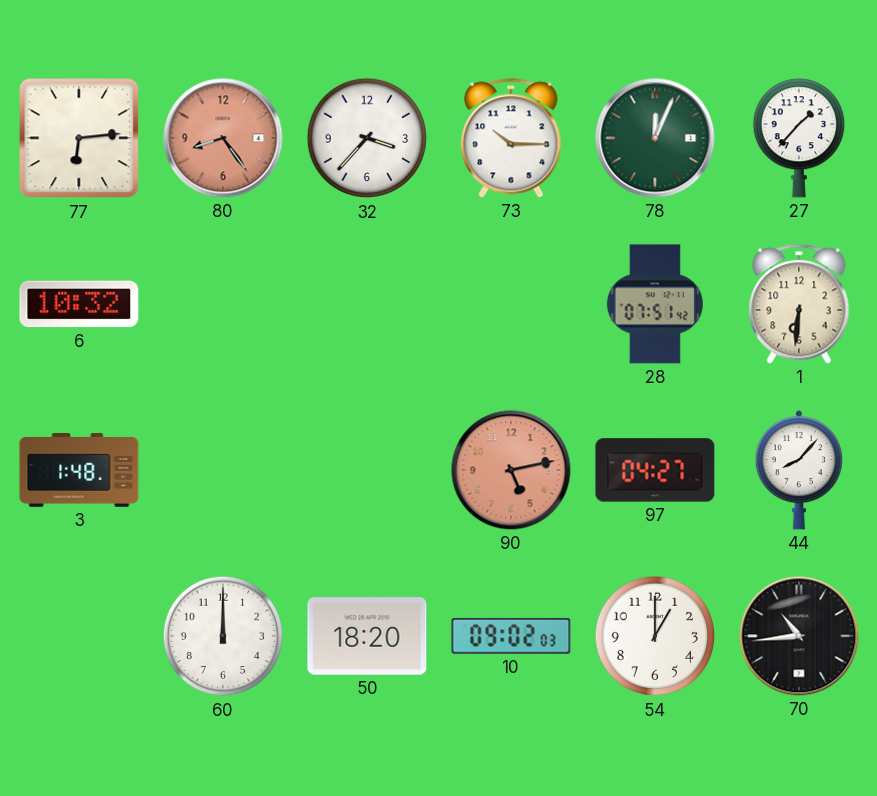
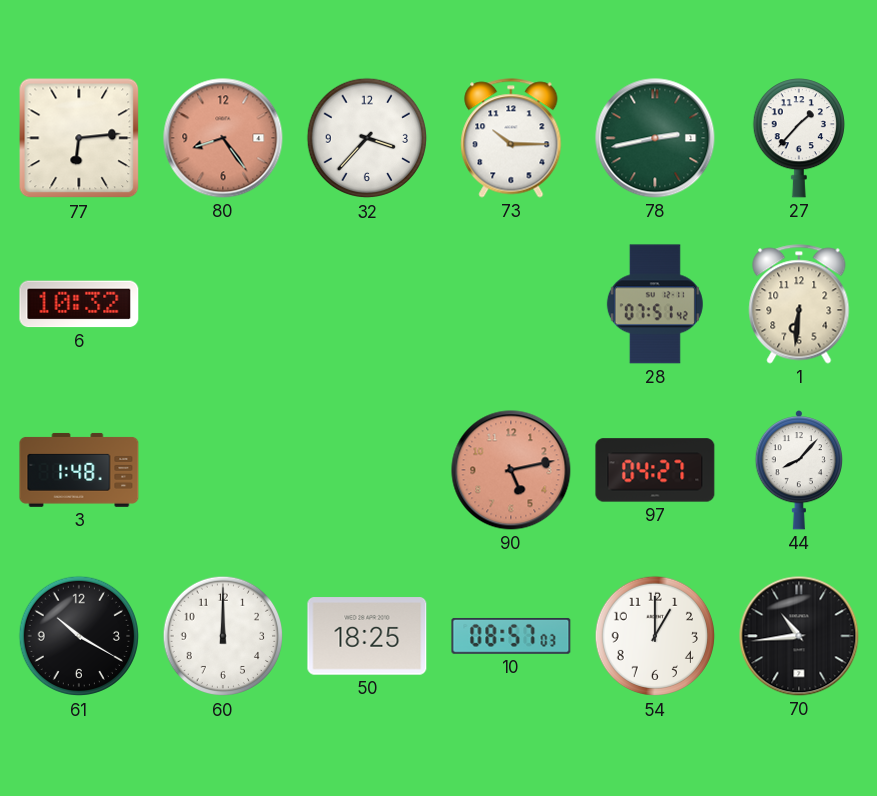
78: 12:04 -> 2:43 (655, 138)
61: none -> 10:20 (79, 636)
50: 18:20 -> 18:25 (367, 636)
10: 09:02 -> 08:57 (511, 636)
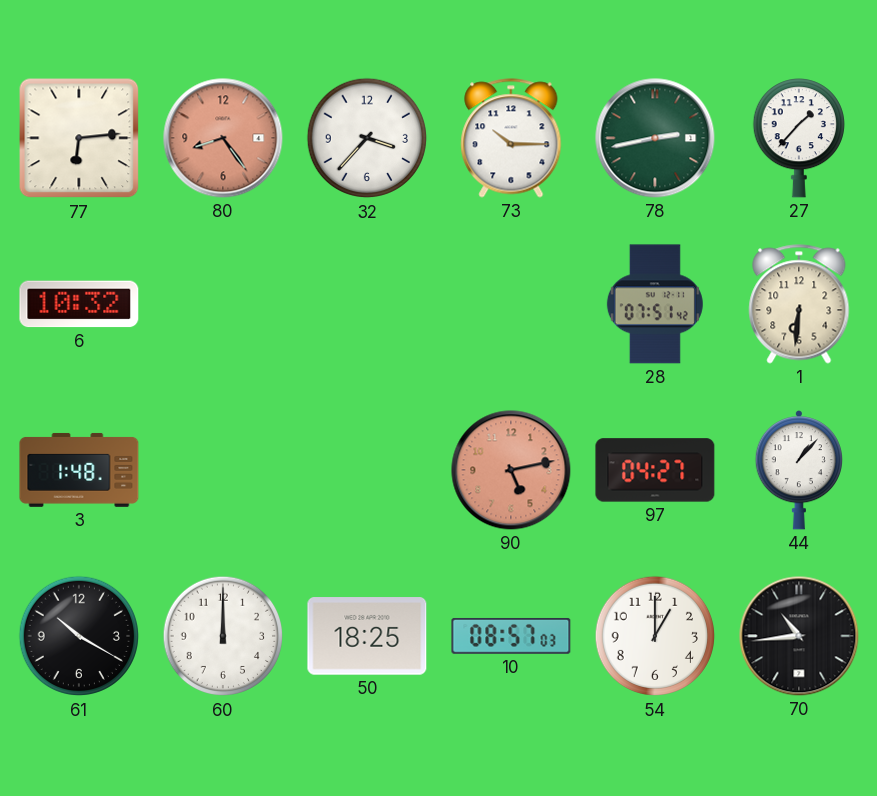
44: 8:07 -> 1:07 (798, 470)
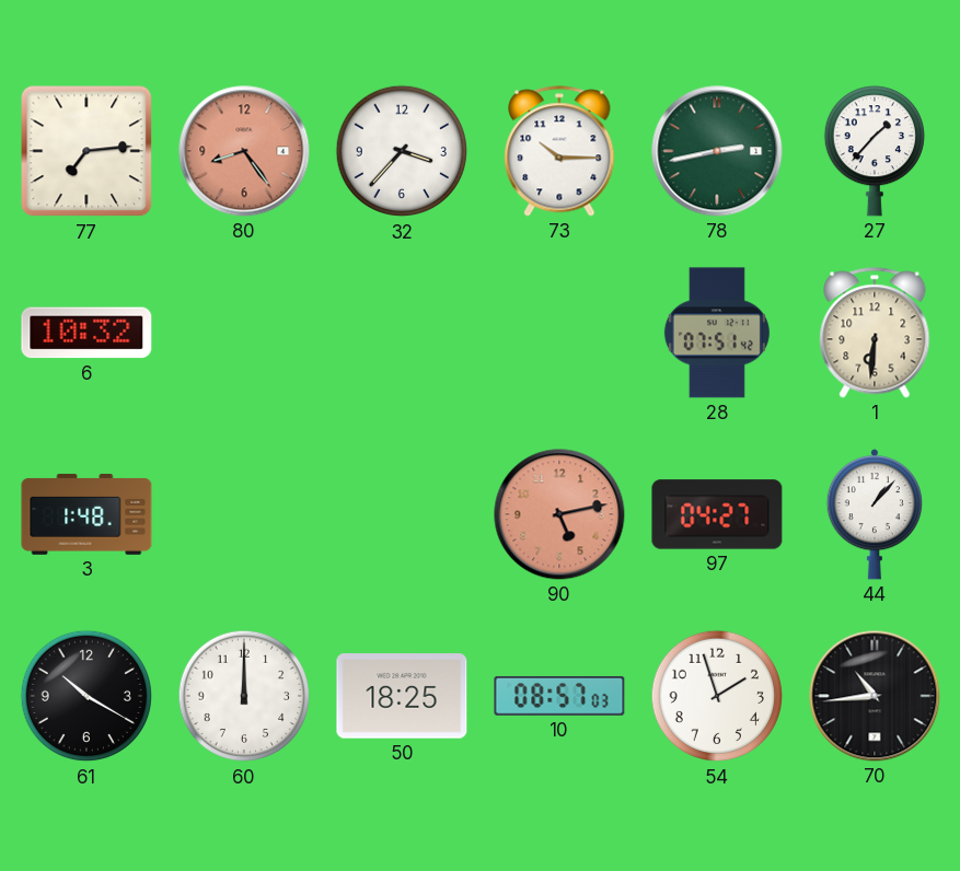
77: 6:14 -> 7:14 (86, 151)
54: 1:00 -> 1:57 (717, 696)
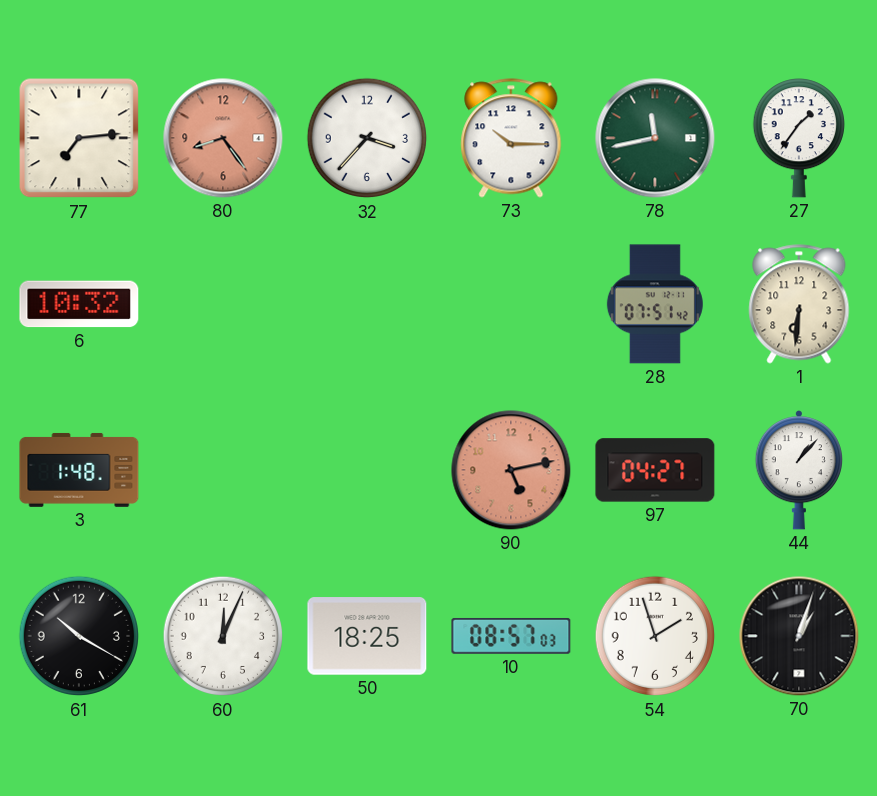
78: 2:43 -> 11:43 (655, 138)
27: 1:37 -> 1:36 (798, 138)
60: 12:00 -> 12:04 (223, 636)
70: 10:44 -> 1:03 (799, 636)
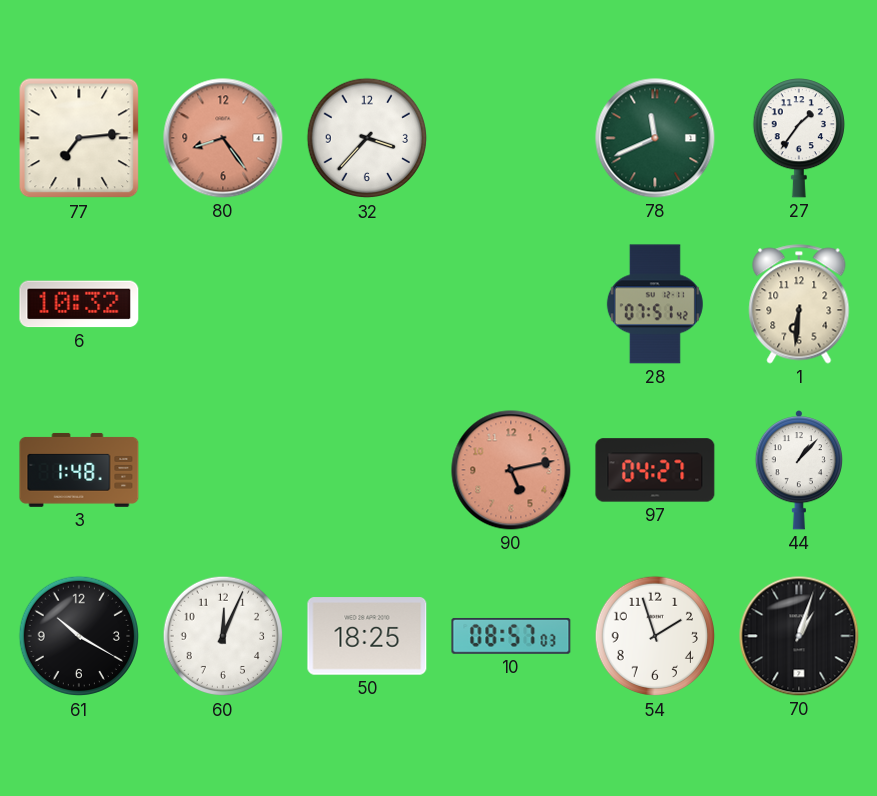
73: 10:15 -> none (511, 138)
78: 11:43 -> 11:41 (655, 138)
